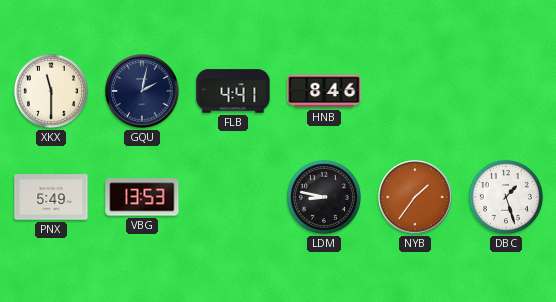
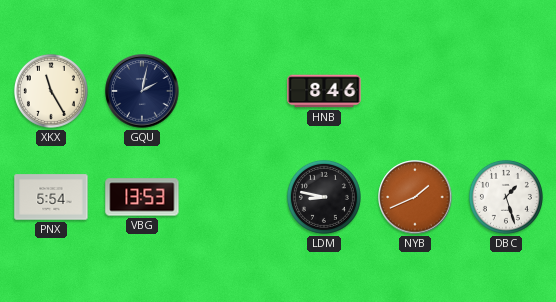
XKX: 11:30 -> 11:25 (51, 91)
FLB: 4:41 -> none (233, 91)
PNX: 5:49 -> 5:54 (51, 197)
NYB: 1:36 -> 1:41 (415, 197)
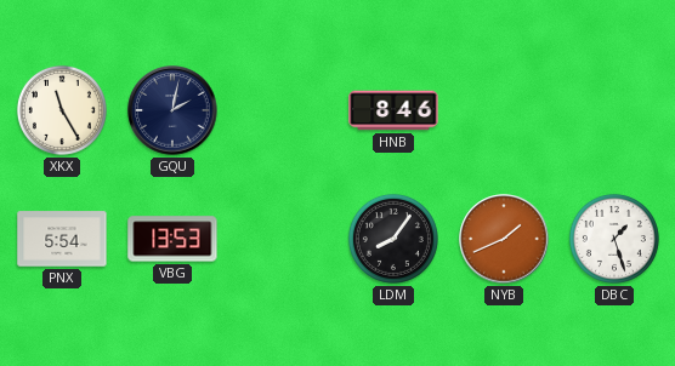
LDM: 8:47 -> 8:06 (393, 239)
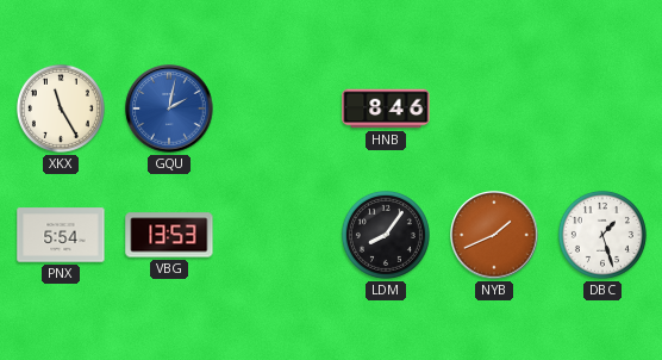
GQU dial: navy -> blue (169, 108)
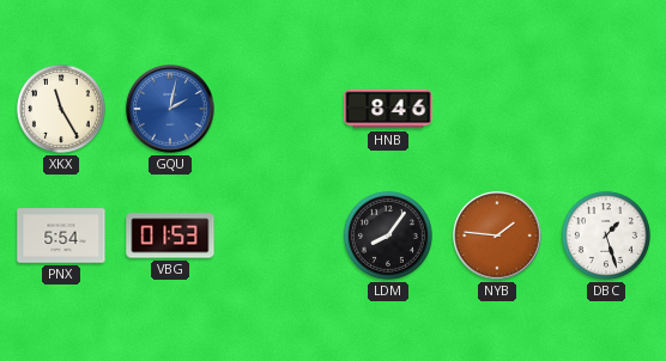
VBG: 13:53 -> 01:53 (170, 235)
NYB: 1:41 -> 1:46 (497, 235)
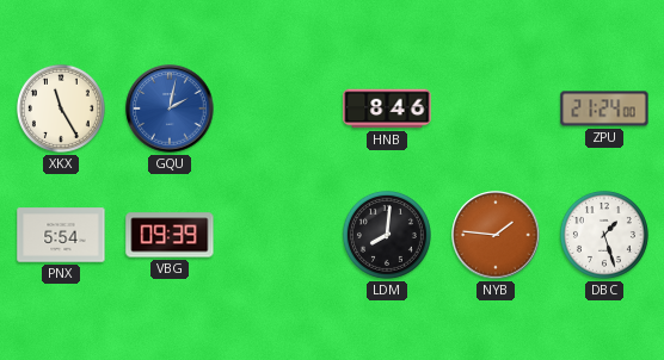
ZPU: none -> 21:24 (604, 108)
VBG: 01:53 -> 09:39 (170, 235)
LDM: 8:06 -> 8:01 (387, 235)
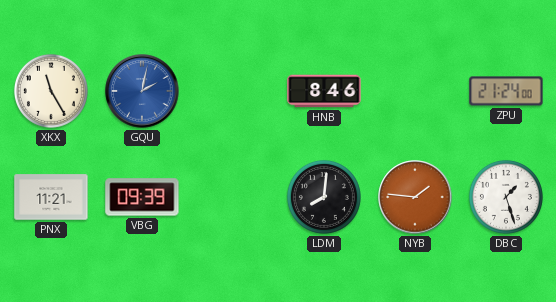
PNX: 5:54 -> 11:21 (51, 197)
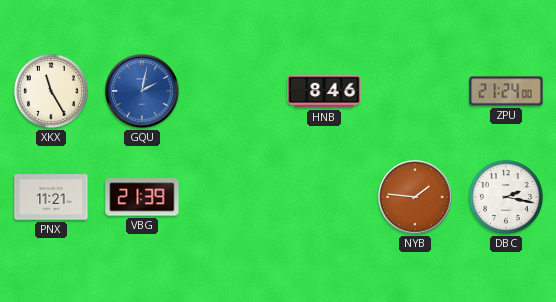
VBG: 09:39 -> 21:39 (142, 197)
LDM: 8:01 -> none (324, 197)
DBC: 1:27 -> 2:17 (506, 197)
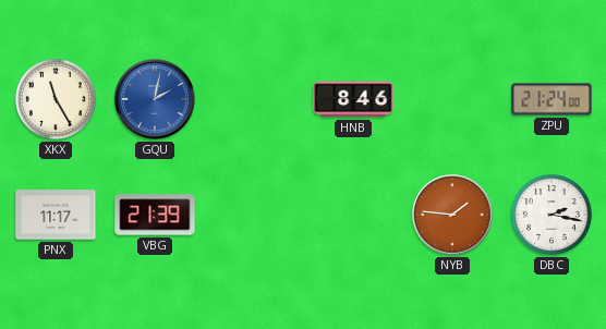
PNX: 11:21 -> 11:17 (56, 215)
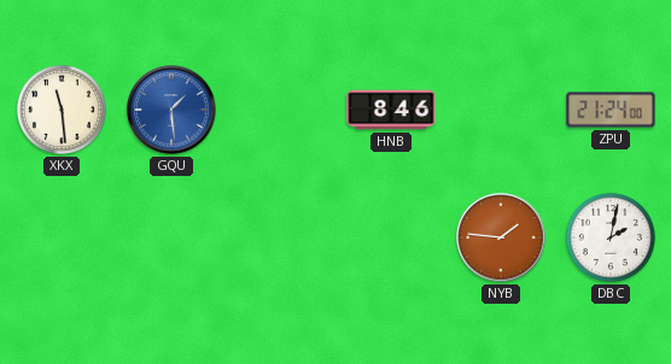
XKX: 11:25 -> 11:29 (62, 110)
GQU: 2:02 -> 1:29 (171, 110)
PNX: 11:17 -> none (56, 215)
VBG: 21:39 -> none (155, 215)
DBC: 2:17 -> 2:02 (611, 237)
